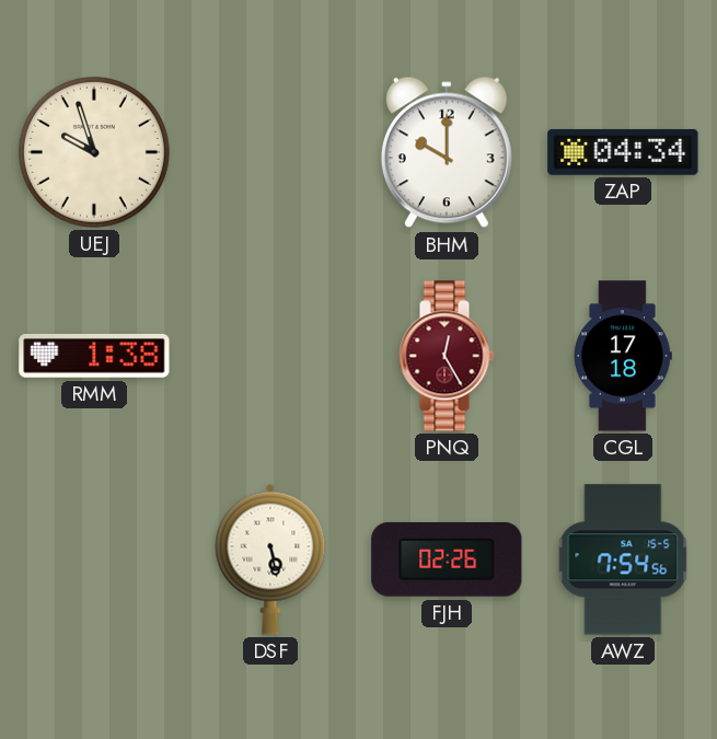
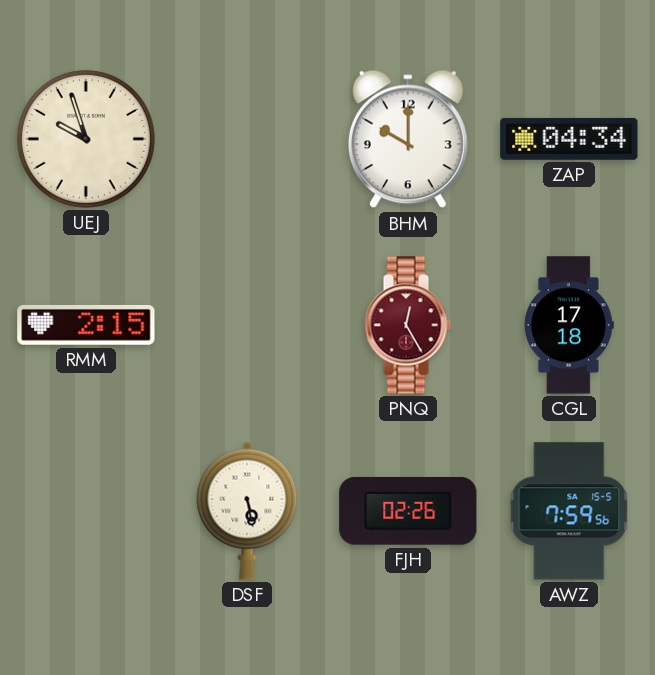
RMM: 1:38 -> 2:15 (86, 325)
AWZ: 7:54 -> 7:59 (569, 511)
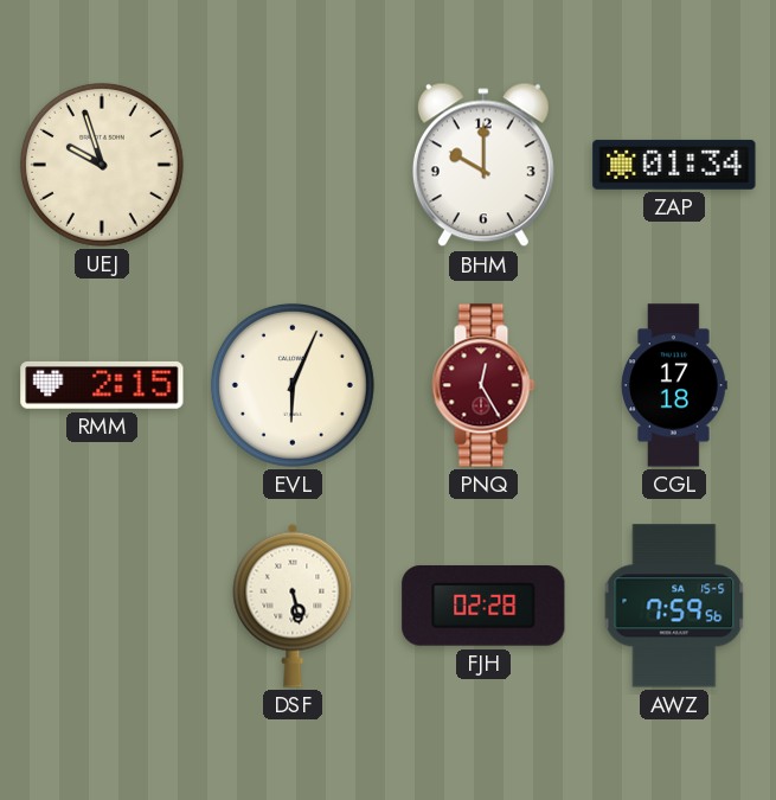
ZAP: 04:34 -> 01:34 (674, 165)
EVL: none -> 6:04 (293, 385)
FJH: 02:26 -> 02:28 (483, 606)
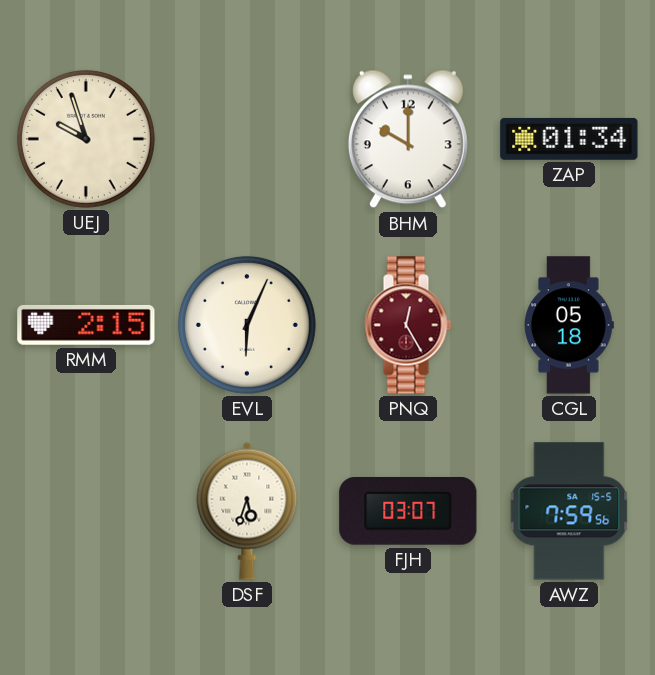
CGL: 17:18 -> 05:18 (570, 325)
DSF: 5:28 -> 5:33 (247, 511)
FJH: 02:28 -> 03:07 (408, 511)
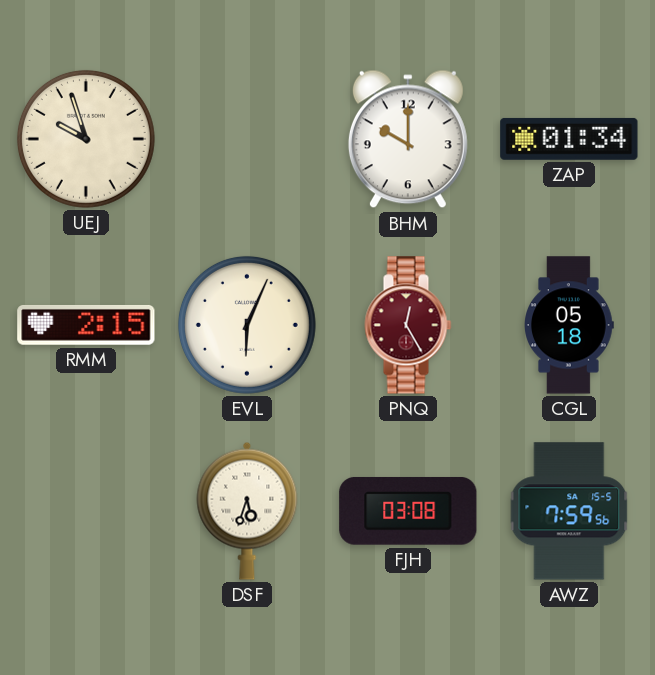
FJH: 03:07 -> 03:08 (408, 511)
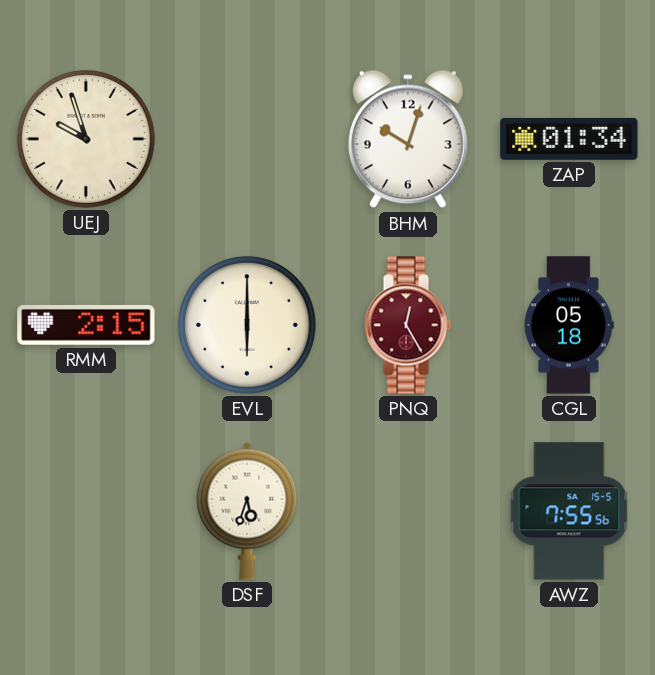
BHM: 10:00 -> 10:03 (408, 139)
EVL: 6:04 -> 6:00 (247, 325)
FJH: 03:08 -> none (408, 511)
AWZ: 7:59 -> 7:55 (569, 511)
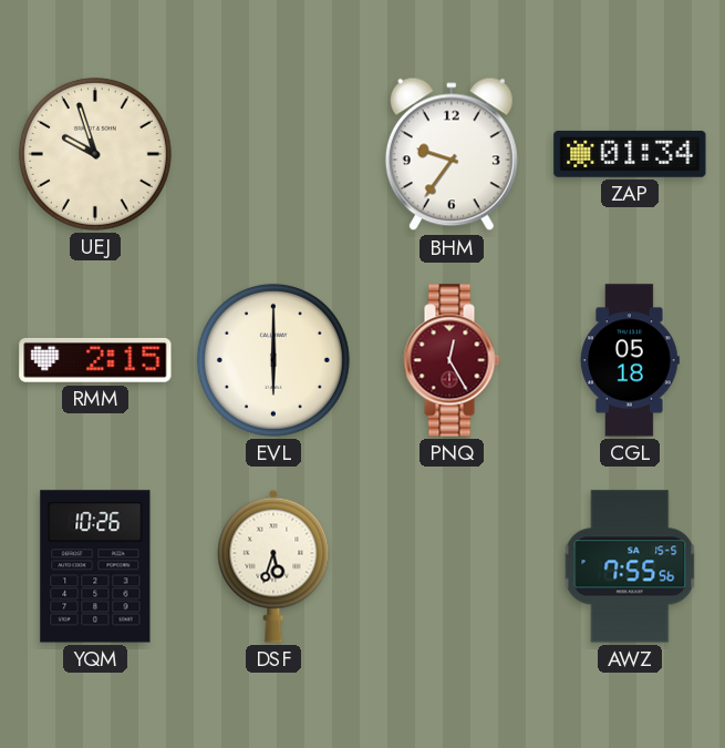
BHM: 10:03 -> 9:36 (452, 154)
YQM: none -> 10:26 (95, 566)
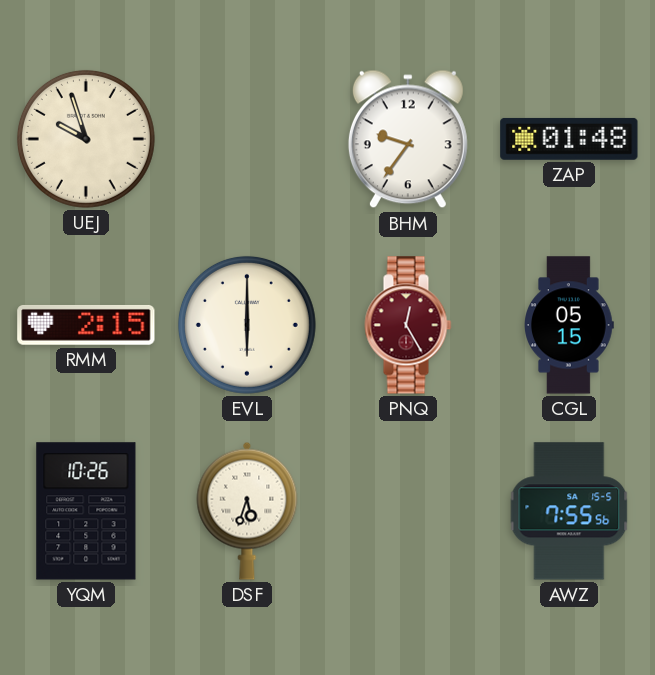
ZAP: 01:34 -> 01:48 (569, 139)
CGL: 05:18 -> 05:15 (570, 325)
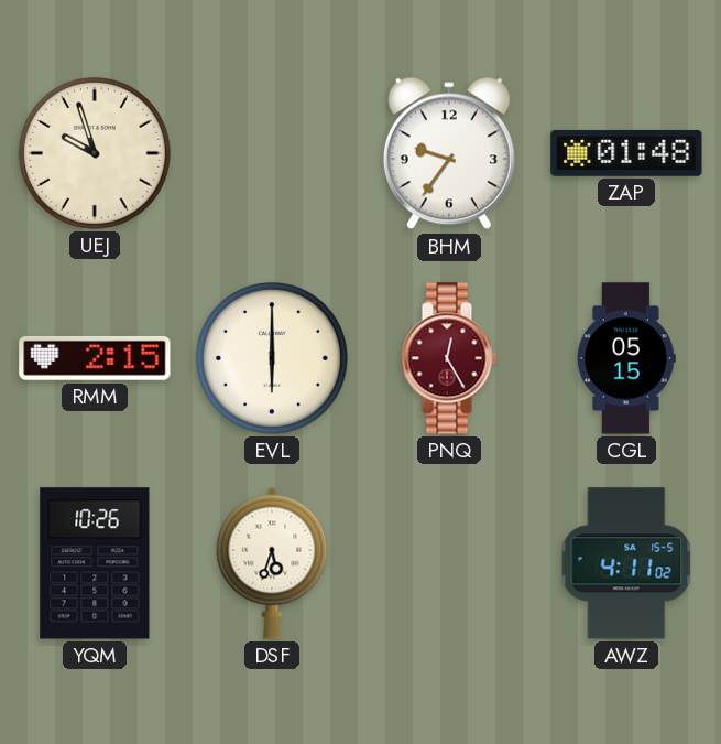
AWZ: 7:55 -> 4:11 (626, 563)
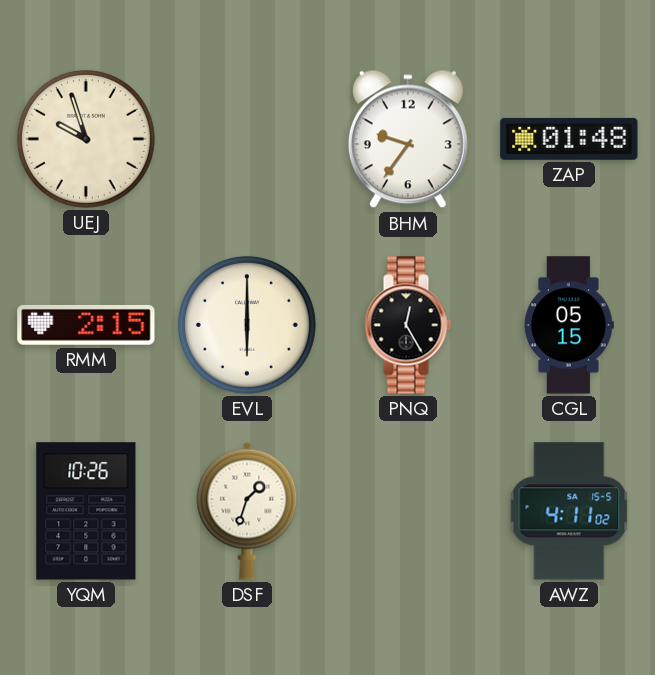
PNQ dial: burgundy -> black (408, 325)
DSF: 5:33 -> 1:33 (247, 511)
